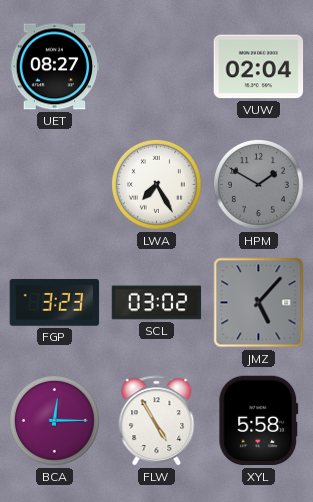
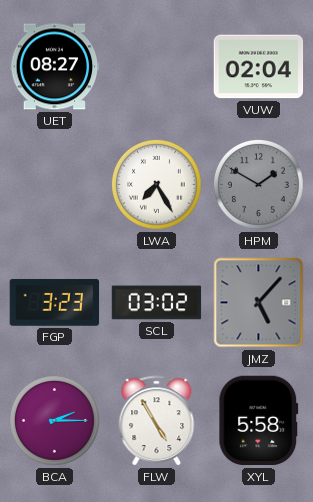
BCA: 12:15 -> 2:15 (54, 420)
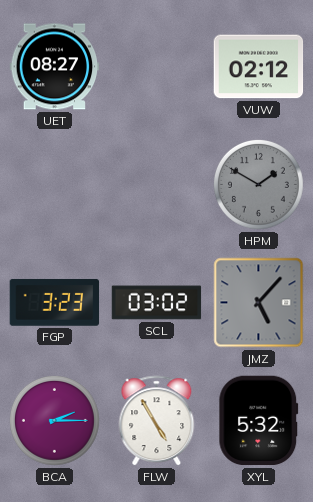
VUW: 02:04 -> 02:12 (259, 67)
LWA: 7:25 -> none (156, 184)
XYL: 5:58 -> 5:32 (259, 421)
